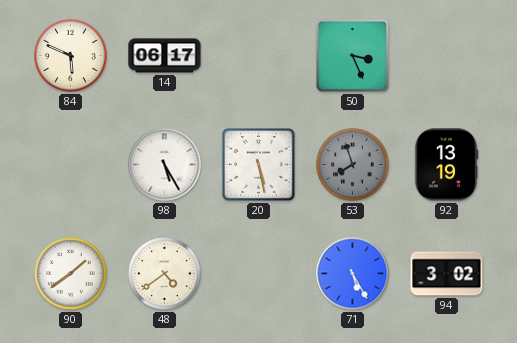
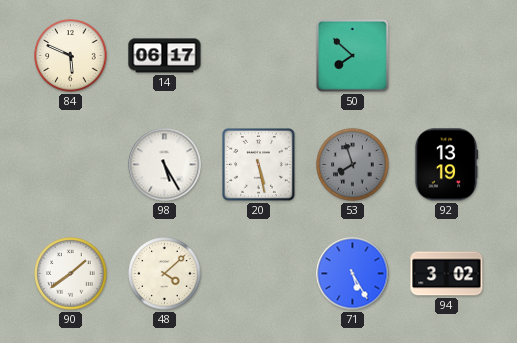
50: 3:26 -> 7:52 (352, 55)
48: 4:39 -> 4:08 (165, 274)
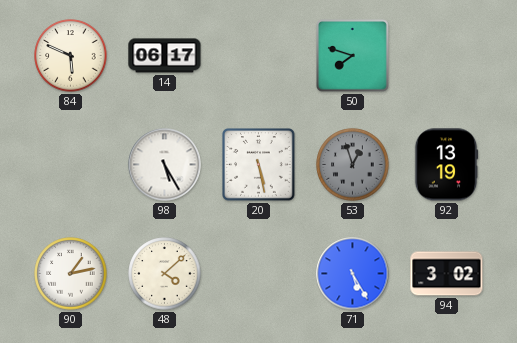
50: 7:52 -> 7:48 (352, 55)
53: 7:57 -> 12:57 (353, 165)
90: 1:39 -> 1:13 (71, 274)
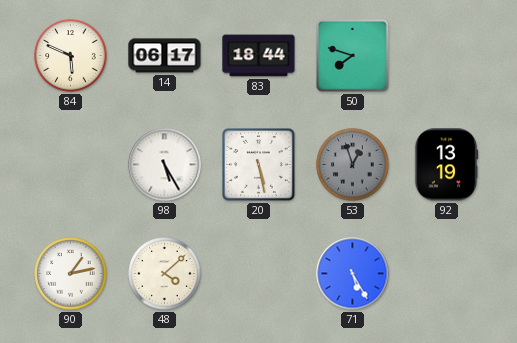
83: none -> 18:44 (259, 56)
94: 3:02 -> none (447, 274)
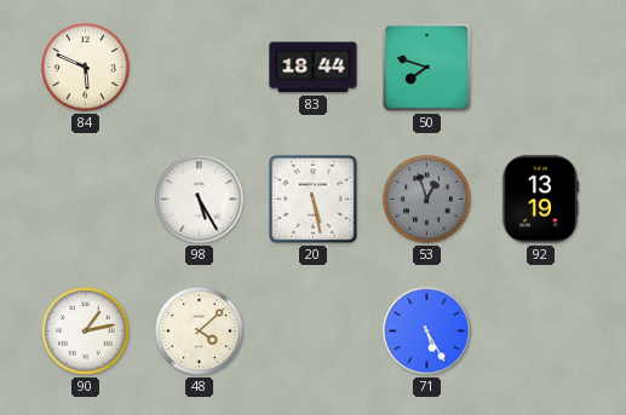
14: 06:17 -> none (165, 56)
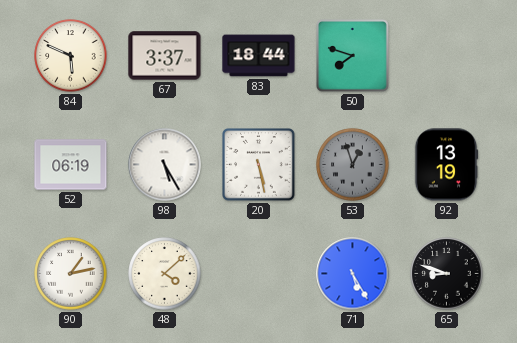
67: none -> 3:37 (165, 56)
52: none -> 06:19 (71, 165)
65: none -> 8:48 (447, 274)
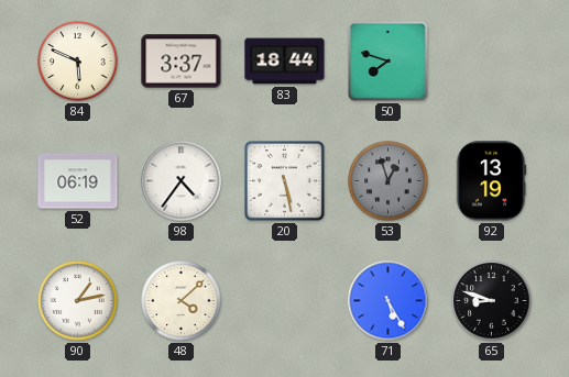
98: 5:25 -> 4:36 (182, 181)
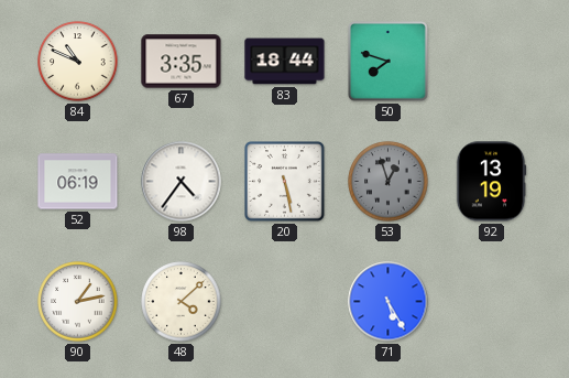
84: 5:49 -> 10:49 (78, 62)
67: 3:37 -> 3:35 (182, 62)
65: 8:48 -> none (492, 301)
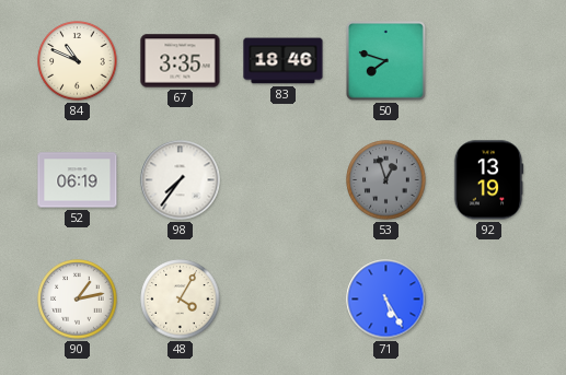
83: 18:44 -> 18:46 (284, 61)
98: 4:36 -> 7:36 (181, 180)
20: 5:28 -> none (285, 182)
48: 4:08 -> 4:05 (181, 300)
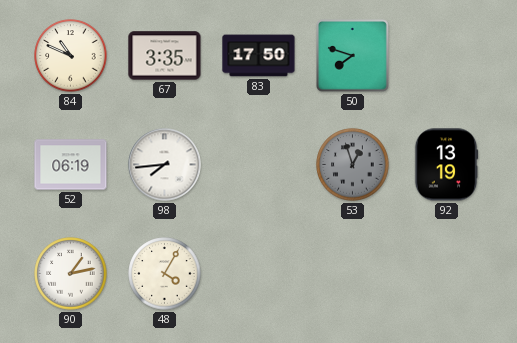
83: 18:46 -> 17:50 (259, 56)
98: 7:36 -> 7:44 (165, 165)
71: 5:25 -> none (386, 300)
